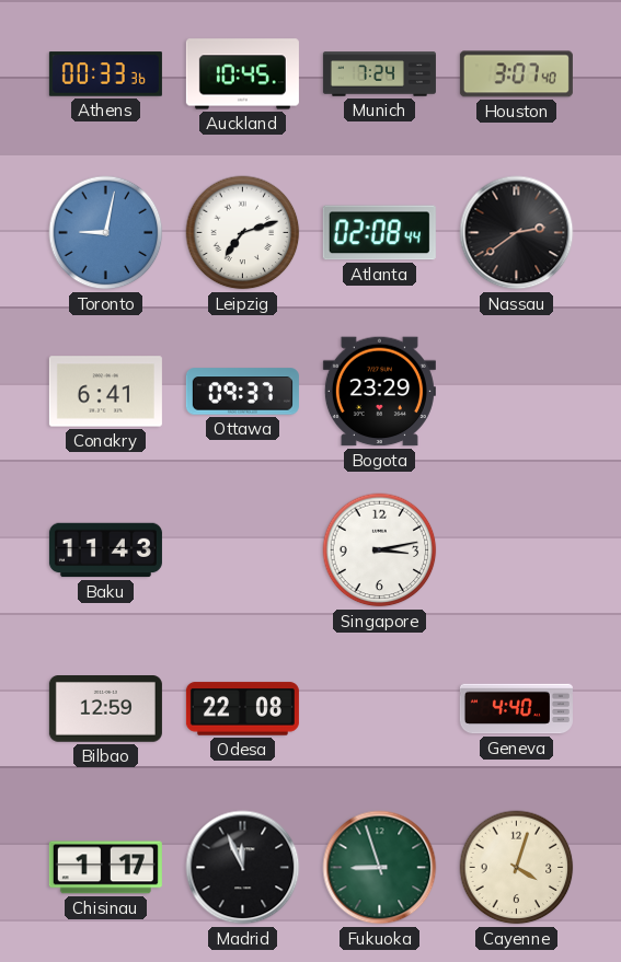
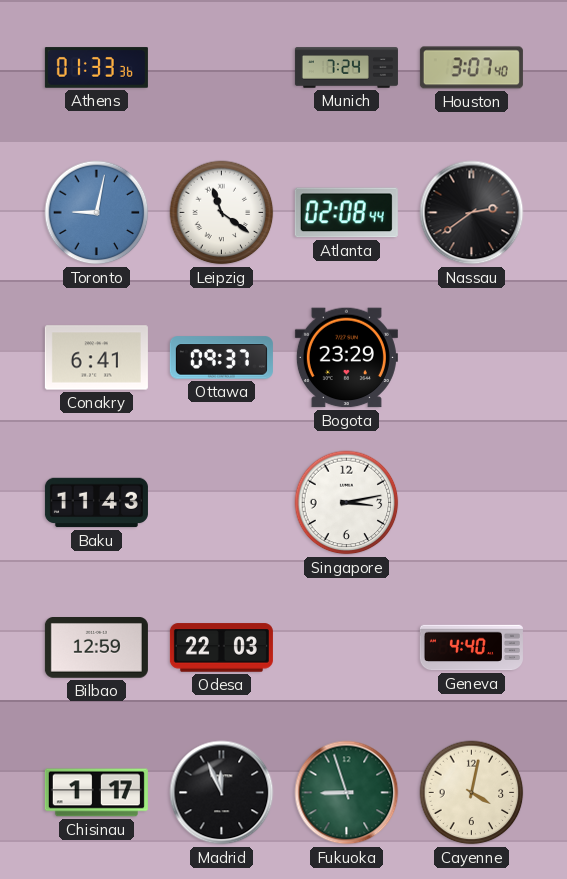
Athens: 00:33 -> 01:33 (96, 68)
Auckland: 10:45 -> none (242, 74)
Leipzig: 7:12 -> 11:21 (222, 213)
Odesa: 22:08 -> 22:03 (221, 648)
Cayenne: 4:03 -> 4:02 (472, 793)
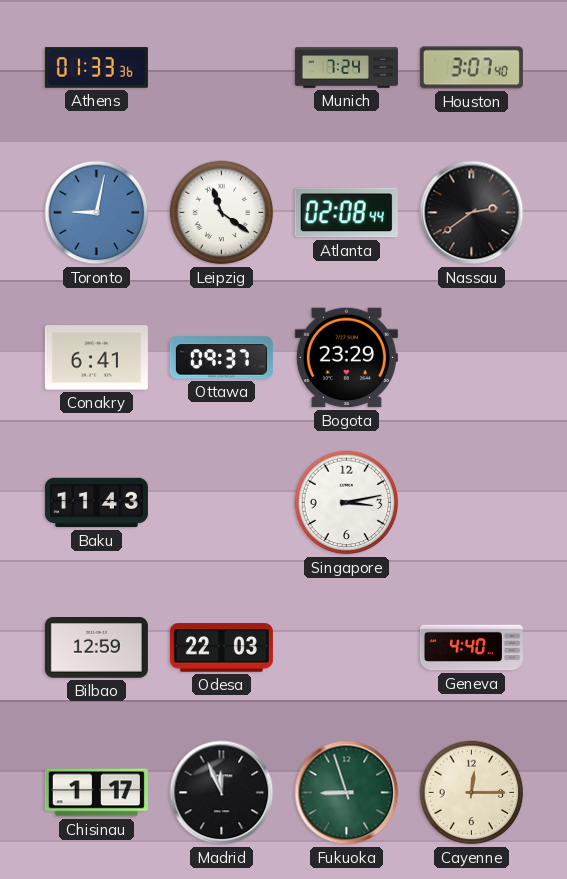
Cayenne: 4:02 -> 12:15 (472, 793)
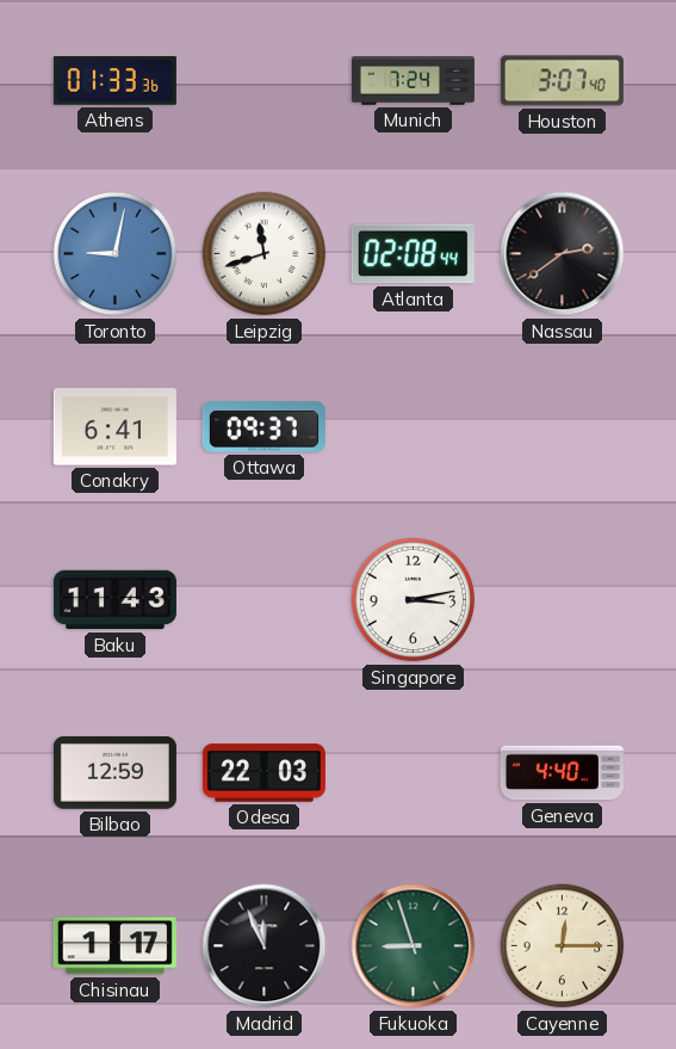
Leipzig: 11:21 -> 11:42 (265, 254)
Bogota: 23:29 -> none (346, 358)
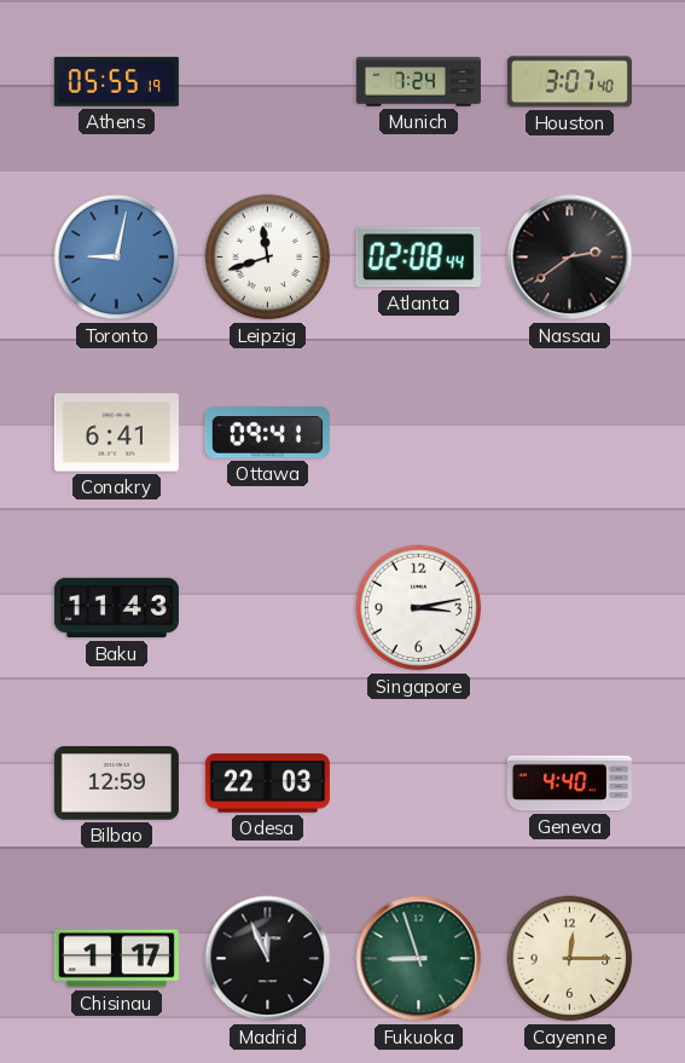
Athens: 01:33 -> 05:55 (116, 82)
Ottawa: 09:37 -> 09:41 (267, 433)
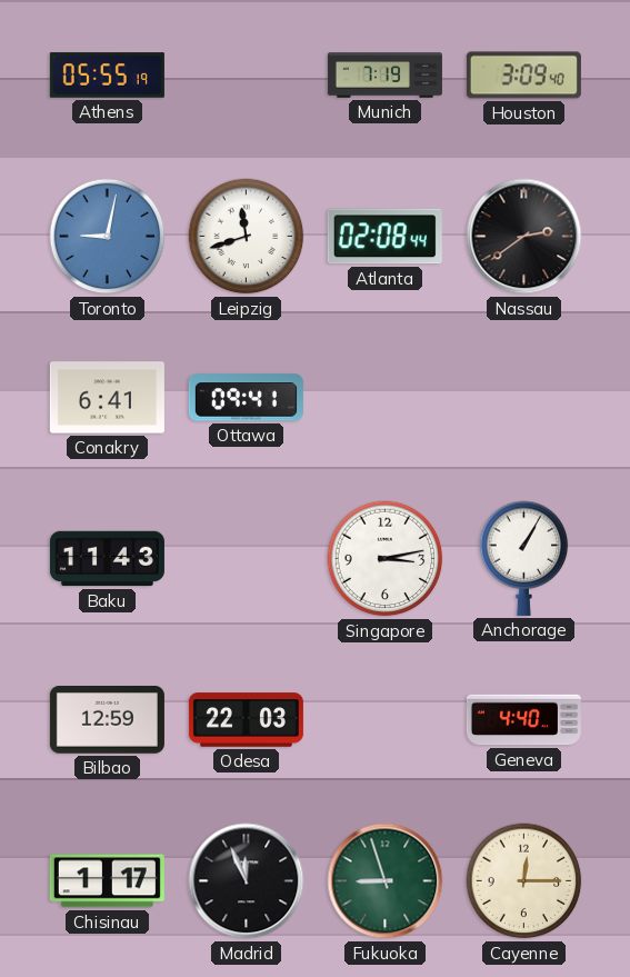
Munich: 7:24 -> 7:19 (384, 76)
Houston: 3:07 -> 3:09 (523, 76)
Anchorage: none -> 1:05 (524, 558)
